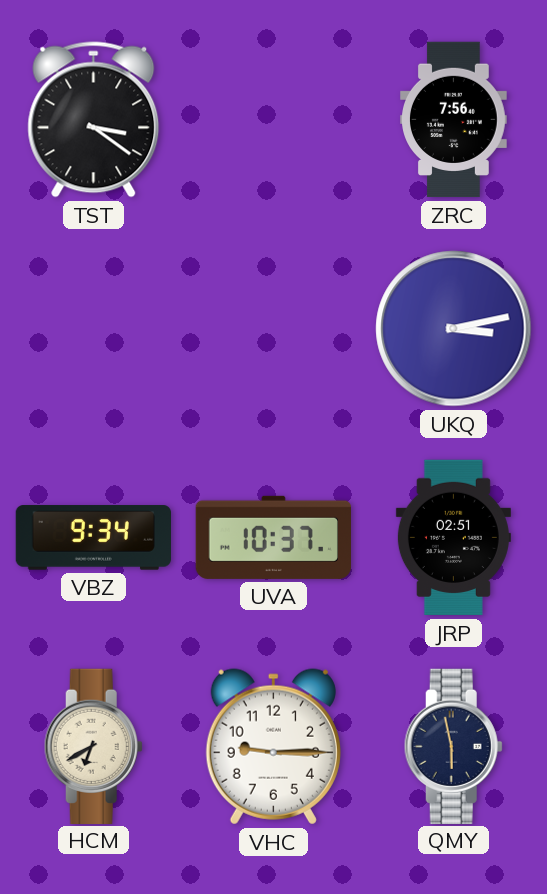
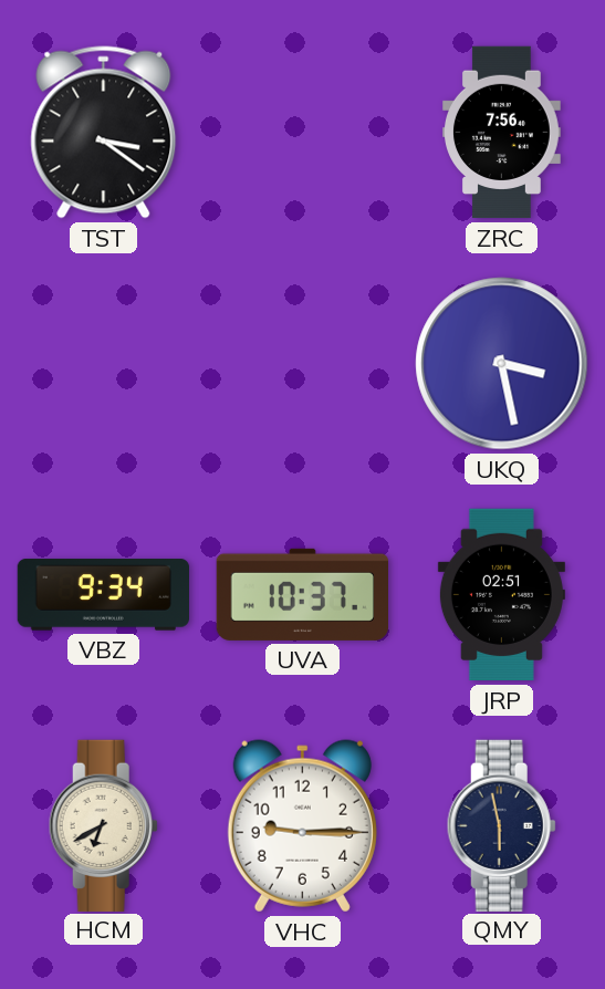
UKQ: 3:13 -> 3:28 (502, 364)
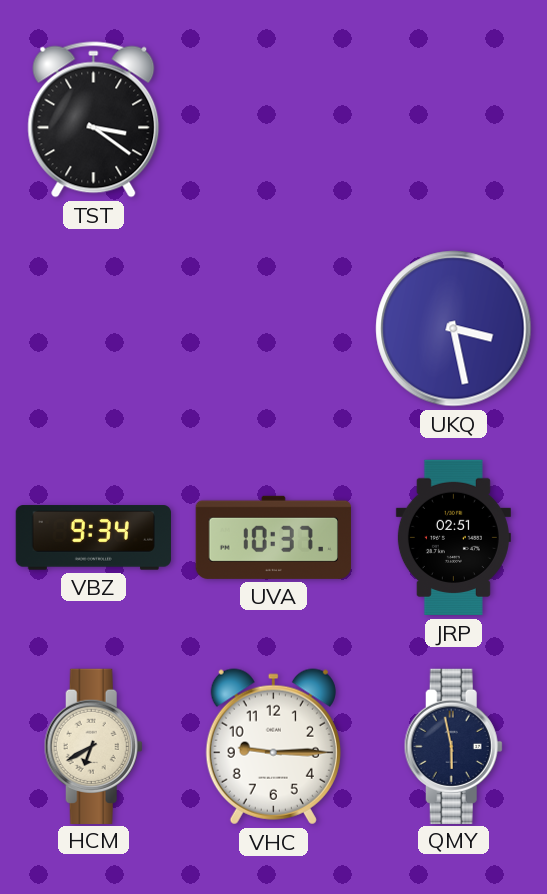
ZRC: 7:56 -> none (502, 133)
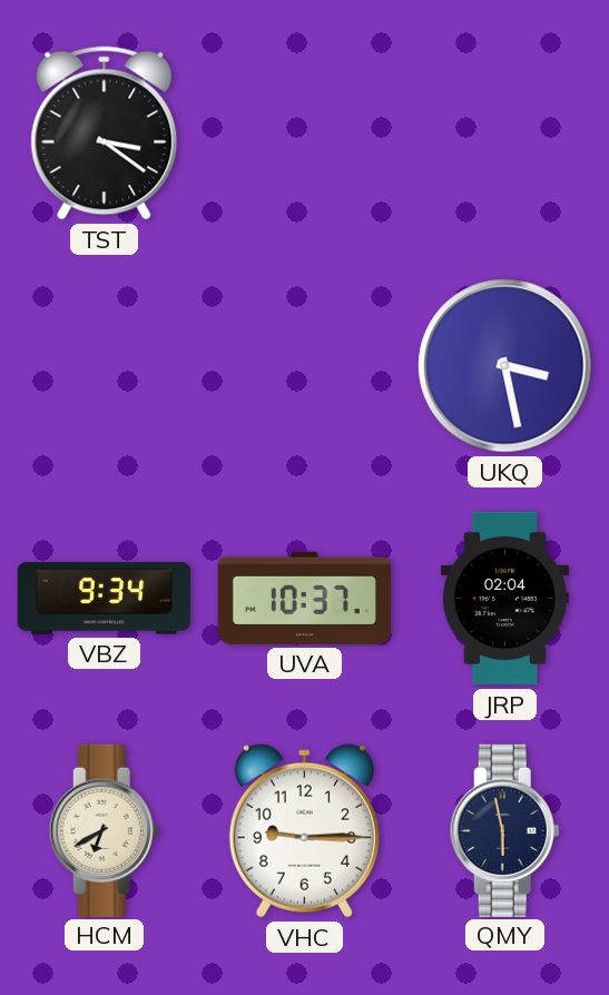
JRP: 02:51 -> 02:04 (504, 599)
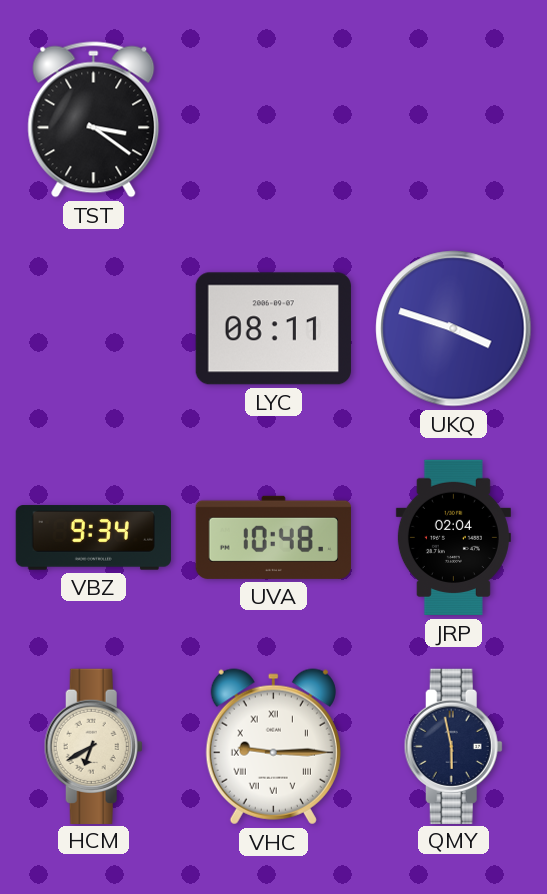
LYC: none -> 08:11 (273, 329)
UKQ: 3:28 -> 3:48 (454, 329)
UVA: 10:37 -> 10:48 (273, 537)
VHC numerals: Arabic -> Roman (273, 747)
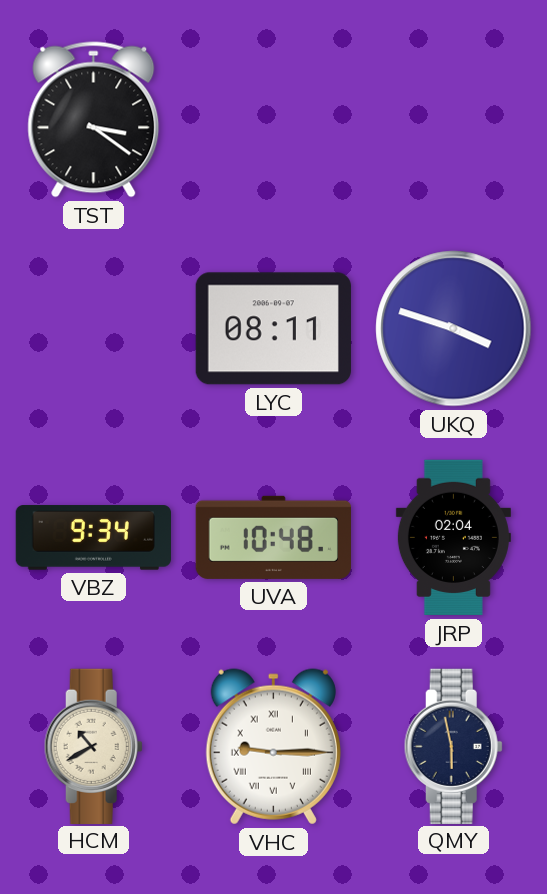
HCM: 6:40 -> 10:40 (93, 746)
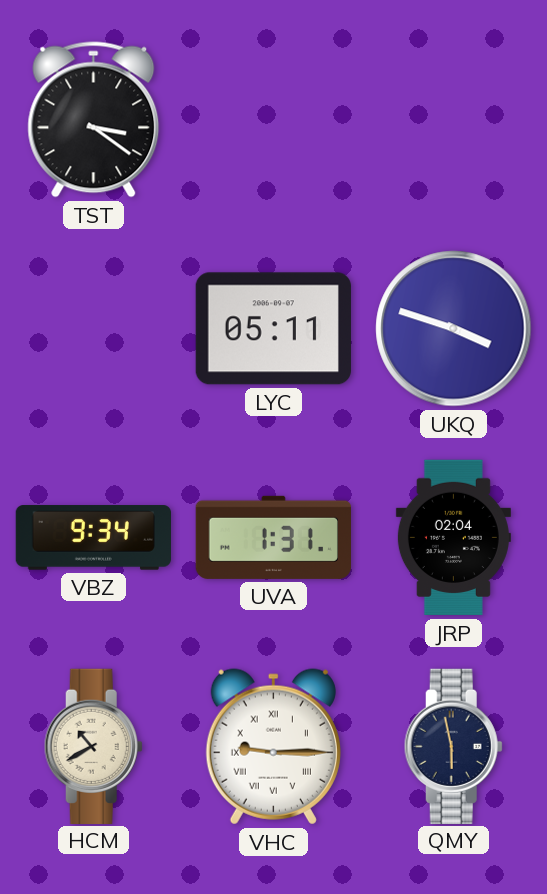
LYC: 08:11 -> 05:11 (273, 329)
UVA: 10:48 -> 1:31 (273, 537)
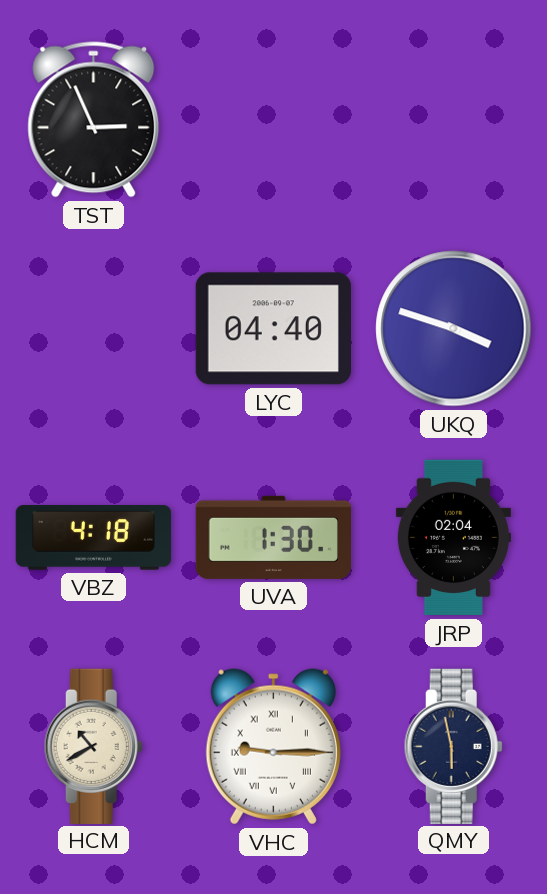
TST: 3:21 -> 2:56 (94, 120)
LYC: 05:11 -> 04:40 (273, 329)
VBZ: 9:34 -> 4:18 (93, 538)
UVA: 1:31 -> 1:30 (273, 537)
